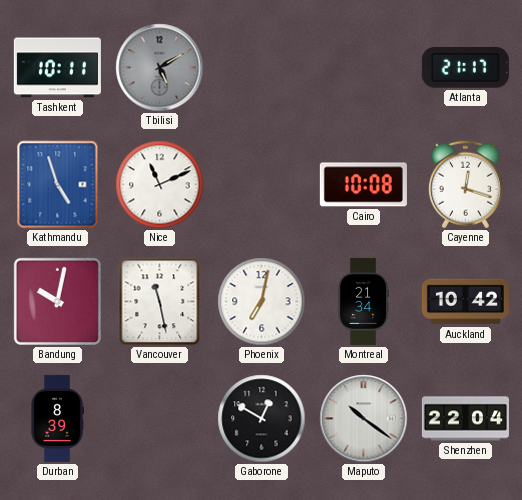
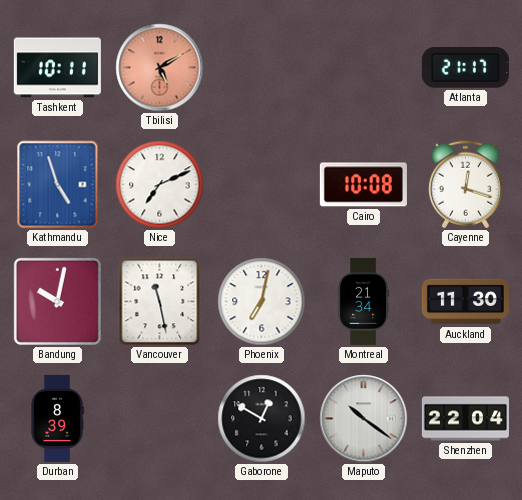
Tbilisi dial: grey -> salmon (160, 68)
Nice: 11:11 -> 7:11 (160, 185)
Auckland: 10:42 -> 11:30 (465, 302)
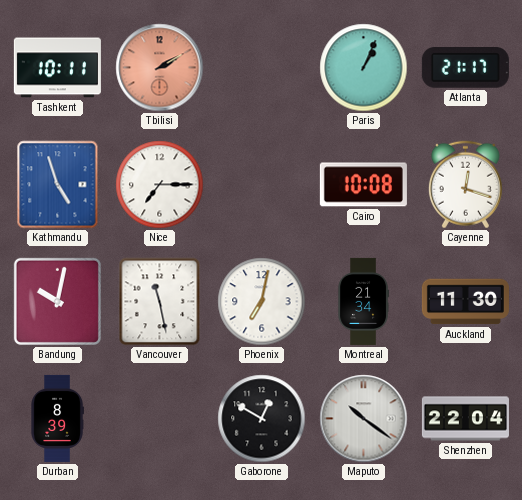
Tbilisi: 5:10 -> 2:10 (160, 68)
Paris: none -> 1:04 (364, 68)
Nice: 7:11 -> 7:15 (160, 185)
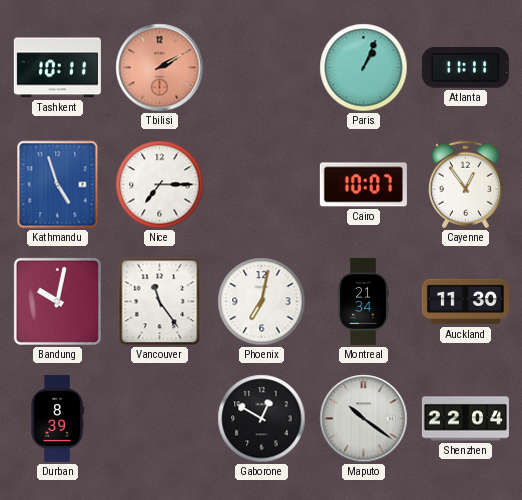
Atlanta: 21:17 -> 11:11 (465, 68)
Cairo: 10:08 -> 10:07 (363, 185)
Cayenne: 12:18 -> 12:54 (465, 185)
Vancouver: 11:28 -> 11:24 (160, 302)
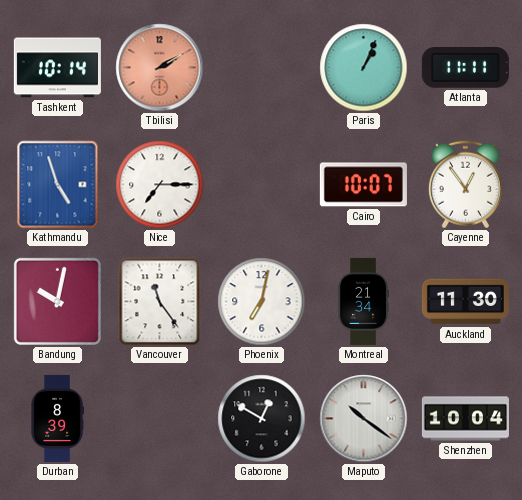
Tashkent: 10:11 -> 10:14 (57, 68)
Shenzhen: 22:04 -> 10:04 (465, 419)
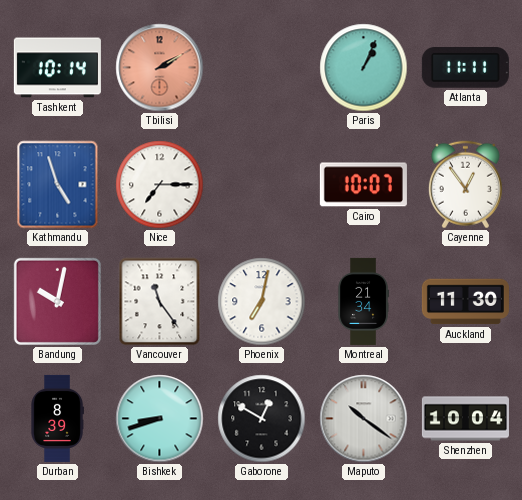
Bishkek: none -> 8:42 (160, 419)
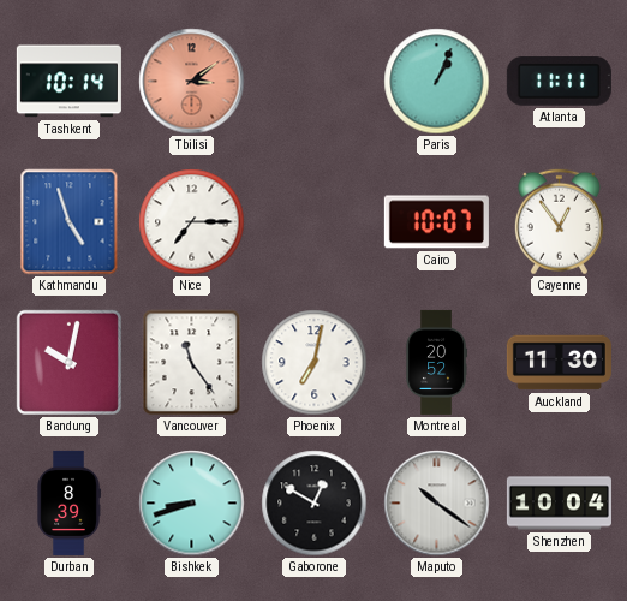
Tbilisi: 2:10 -> 3:09 (192, 82)
Montreal: 21:34 -> 20:52 (436, 362)
